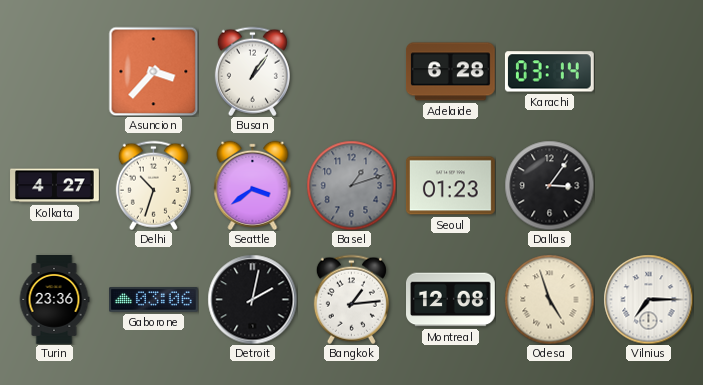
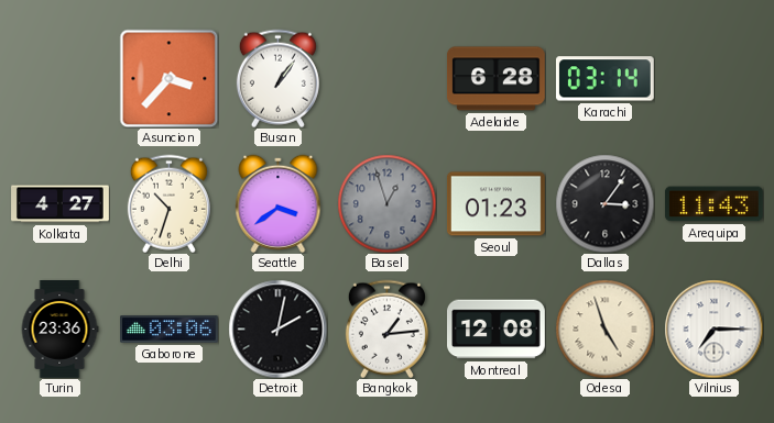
Basel: 1:12 -> 12:57 (386, 203)
Arequipa: none -> 11:43 (713, 204)
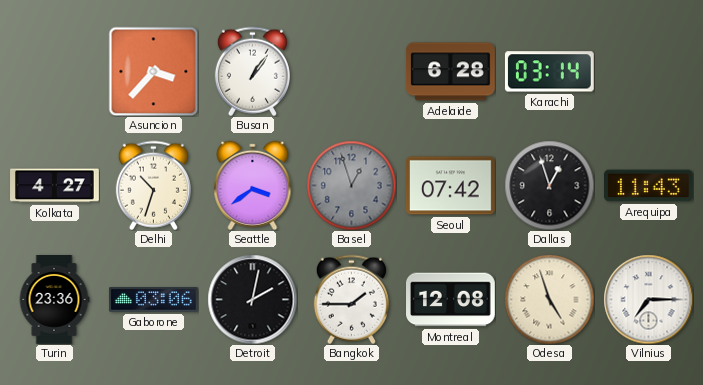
Seoul: 01:23 -> 07:42 (450, 186)
Dallas: 3:06 -> 12:57 (549, 185)
Bangkok: 1:14 -> 1:45 (351, 299)
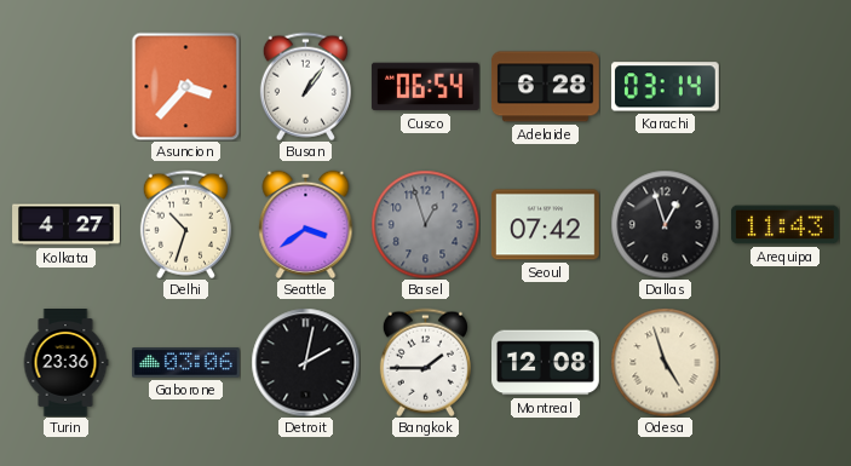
Cusco: none -> 06:54 (426, 87)
Vilnius: 7:15 -> none (648, 299)
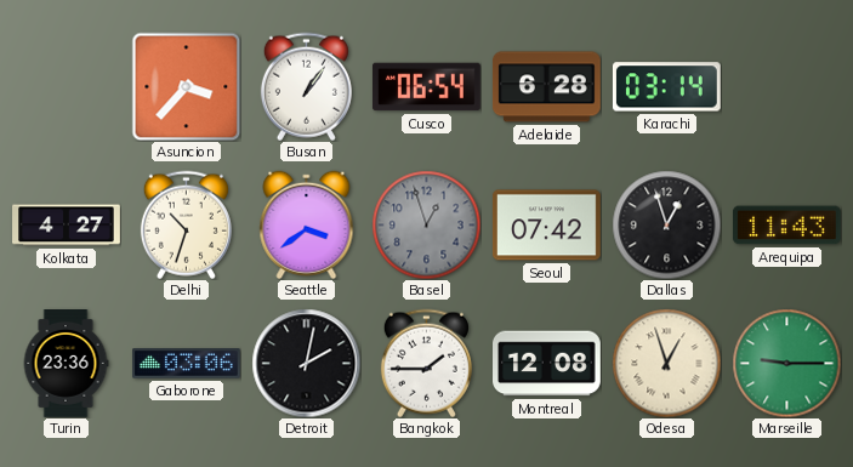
Odesa: 4:57 -> 12:57 (666, 363)
Marseille: none -> 9:15 (786, 363)
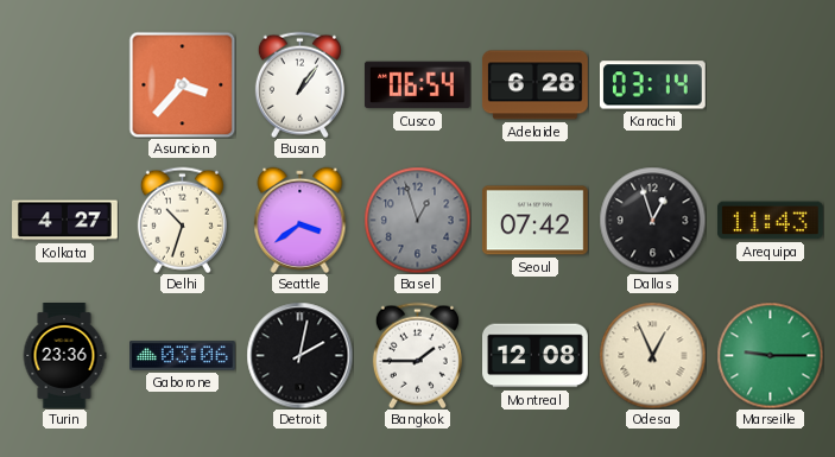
Odesa: 12:57 -> 12:56 (652, 355)
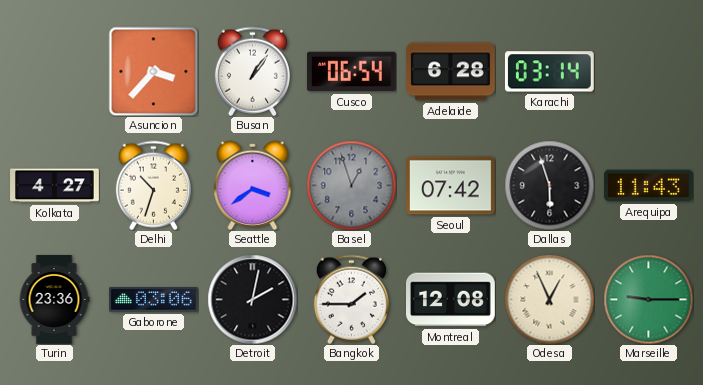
Dallas: 12:57 -> 5:57 (549, 185)
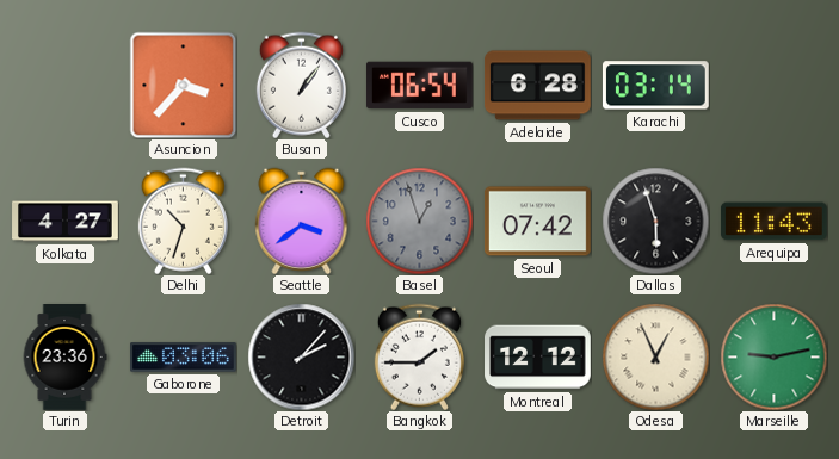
Detroit: 2:02 -> 2:07 (301, 356)
Montreal: 12:08 -> 12:12 (538, 358)
Marseille: 9:15 -> 9:13 (773, 356)
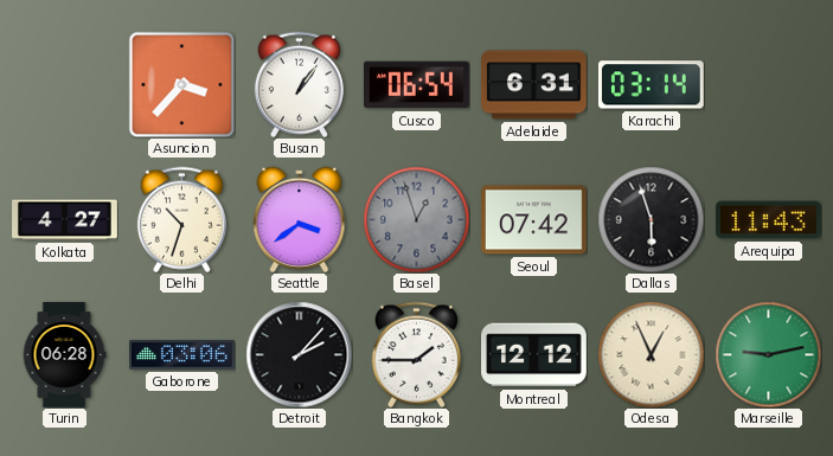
Adelaide: 6:28 -> 6:31 (533, 85)
Turin: 23:36 -> 06:28 (64, 355)
